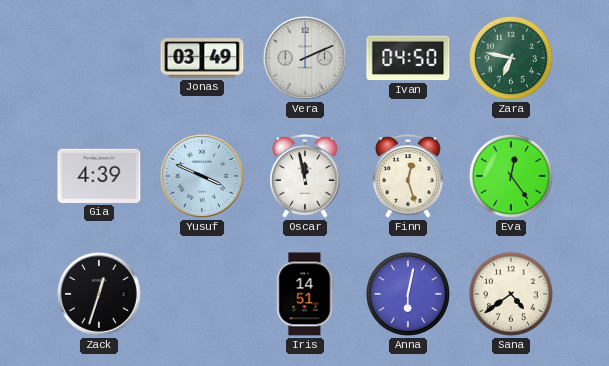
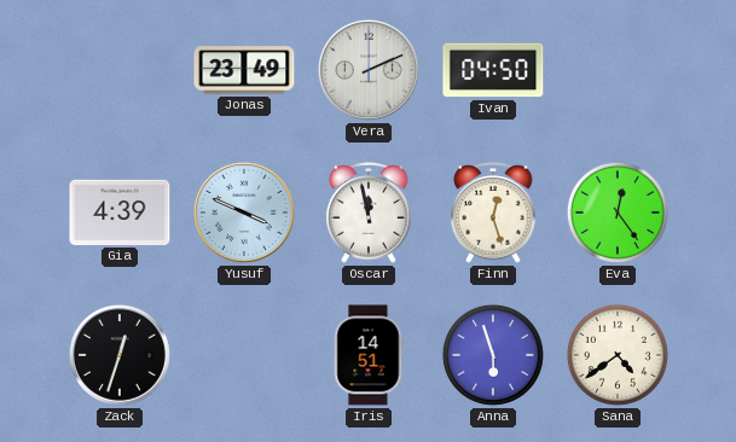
Jonas: 03:49 -> 23:49 (244, 70)
Zara: 6:47 -> none (511, 58)
Anna: 6:02 -> 5:57 (493, 355)
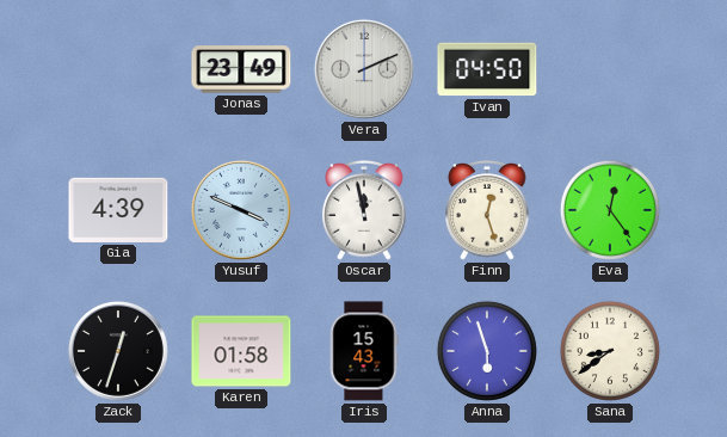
Karen: none -> 01:58 (241, 351)
Iris: 14:51 -> 15:43 (364, 351)
Sana: 4:39 -> 8:39 (610, 351)
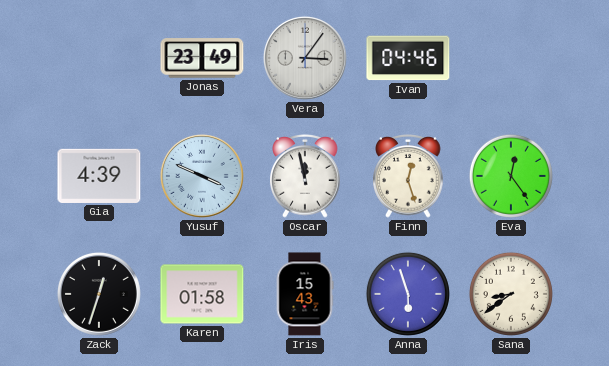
Vera: 2:11 -> 3:06 (305, 58)
Ivan: 04:50 -> 04:46 (408, 58)
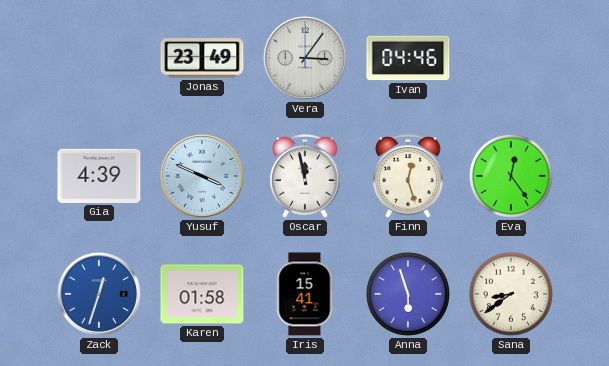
Zack dial: black -> blue (99, 294)
Iris: 15:43 -> 15:41 (305, 294)
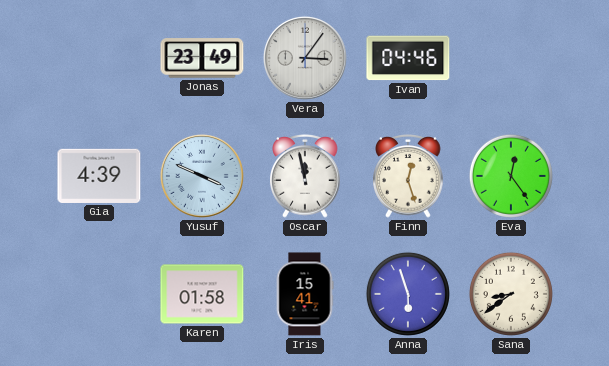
Zack: 12:33 -> none (99, 294)
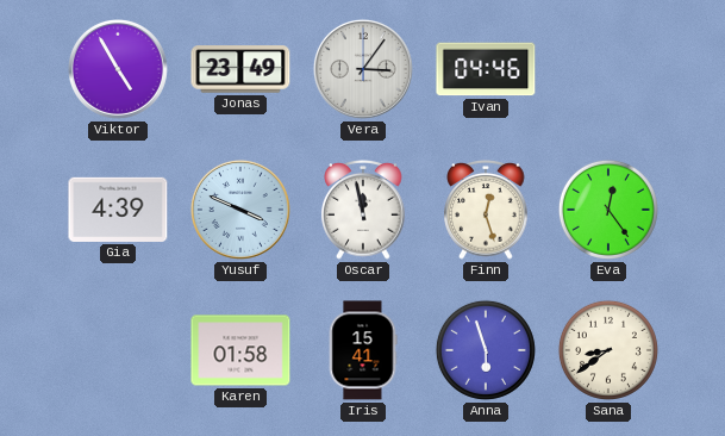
Viktor: none -> 4:55 (118, 69)
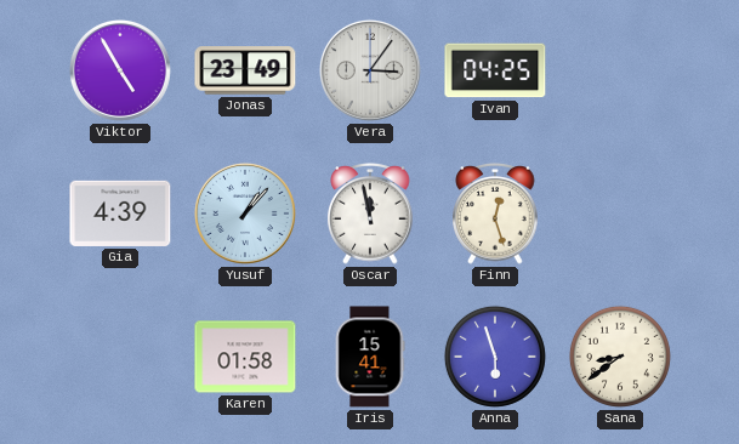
Ivan: 04:46 -> 04:25 (495, 70)
Yusuf: 3:49 -> 1:07 (245, 214)
Eva: 12:24 -> none (608, 210)
